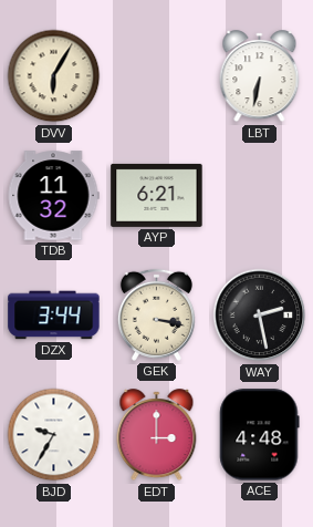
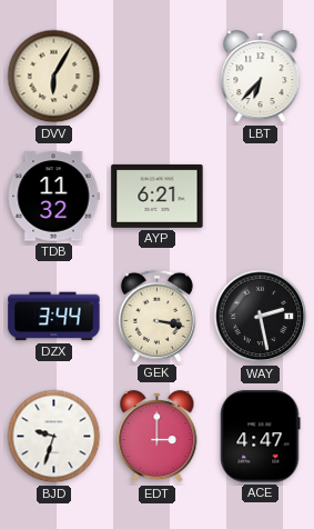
LBT: 6:32 -> 6:37 (261, 77)
BJD: 9:35 -> 9:33 (54, 437)
ACE: 4:48 -> 4:47 (261, 437)
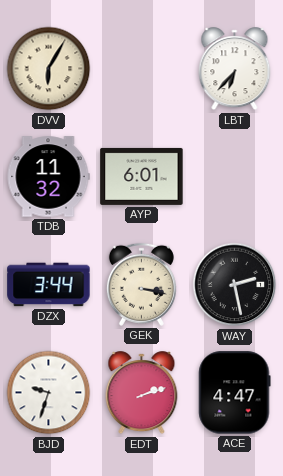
AYP: 6:21 -> 6:01 (142, 176)
EDT: 3:00 -> 2:12 (142, 393)
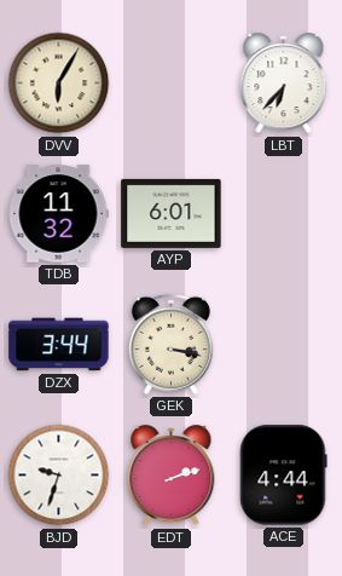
WAY: 2:28 -> none (235, 285)
ACE: 4:47 -> 4:44 (284, 476)
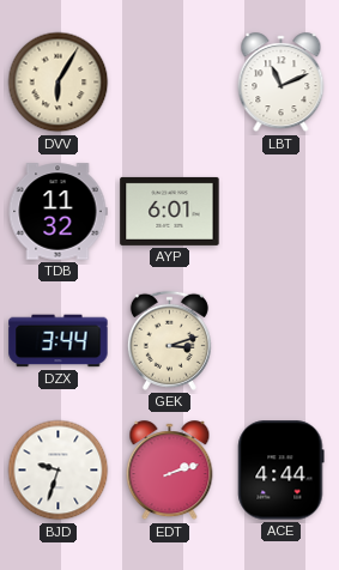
LBT: 6:37 -> 11:11 (282, 83)
GEK: 3:17 -> 3:12 (169, 340)
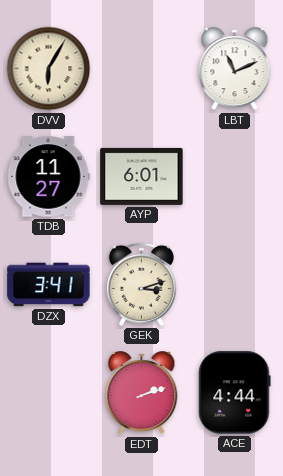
TDB: 11:32 -> 11:27 (48, 177)
DZX: 3:44 -> 3:41 (49, 285)
BJD: 9:33 -> none (59, 471)
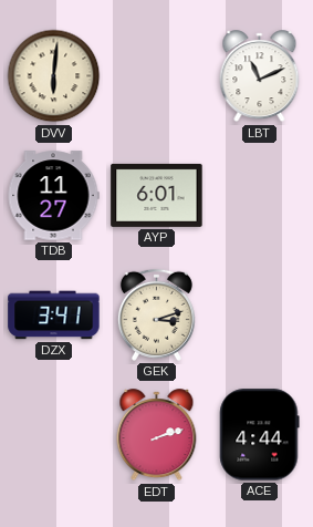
DVV: 6:05 -> 6:01 (54, 76)
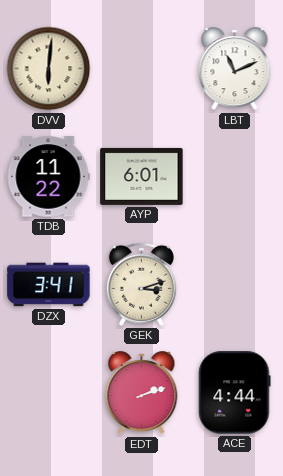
TDB: 11:27 -> 11:22 (48, 177)
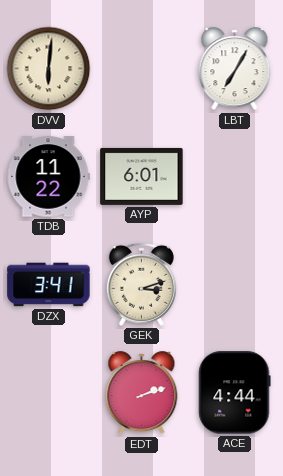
LBT: 11:11 -> 7:05 (235, 69)
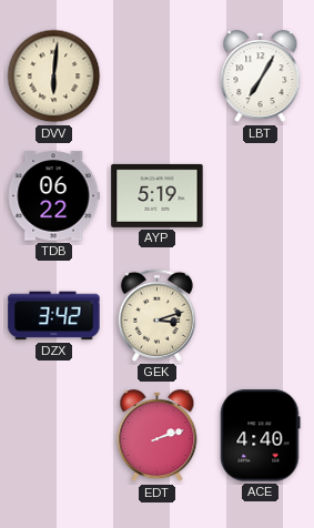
TDB: 11:22 -> 06:22 (53, 196)
AYP: 6:01 -> 5:19 (158, 195)
DZX: 3:41 -> 3:42 (54, 316)
ACE: 4:44 -> 4:40 (261, 436)
